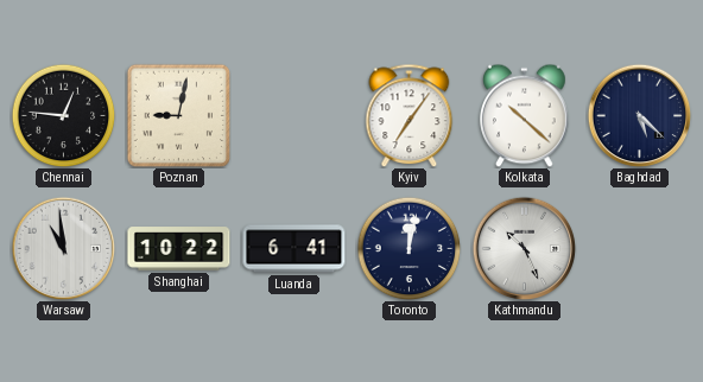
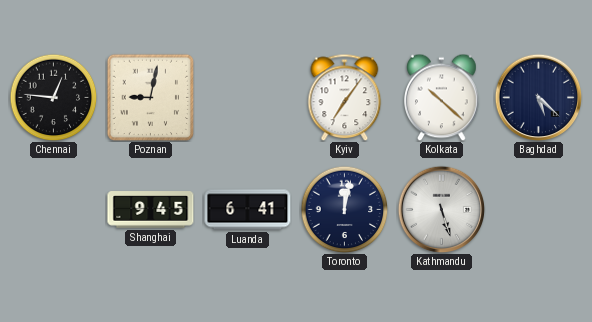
Warsaw: 10:59 -> none (63, 248)
Shanghai: 10:22 -> 9:45 (151, 210)
Kathmandu: 10:26 -> 5:27 (441, 209)
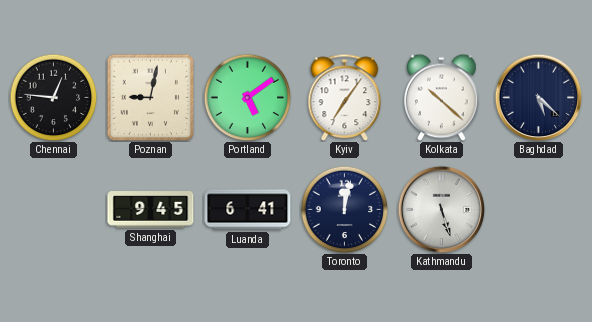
Portland: none -> 5:09 (247, 97)
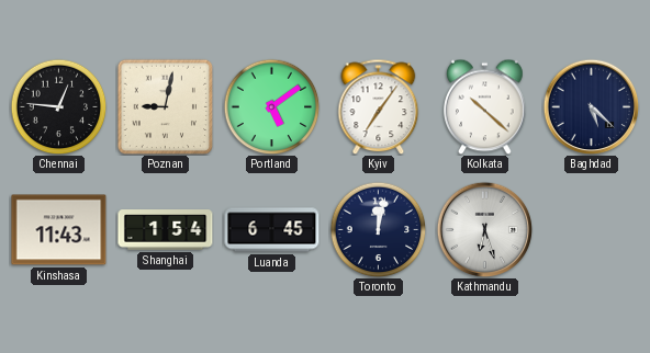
Kinshasa: none -> 11:43 (59, 230)
Shanghai: 9:45 -> 1:54 (166, 230)
Luanda: 6:41 -> 6:45 (272, 230)
Kathmandu: 5:27 -> 6:27 (484, 229)
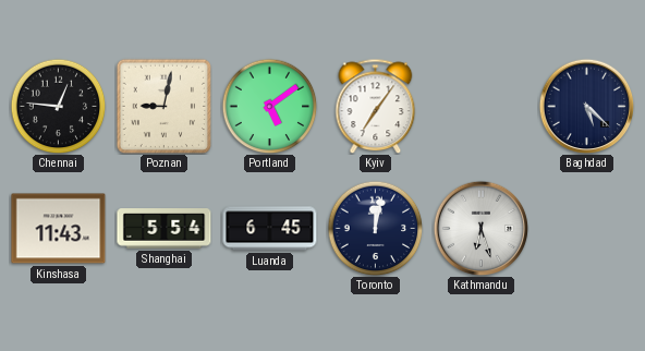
Kolkata: 10:22 -> none (485, 106)
Shanghai: 1:54 -> 5:54 (165, 229)
